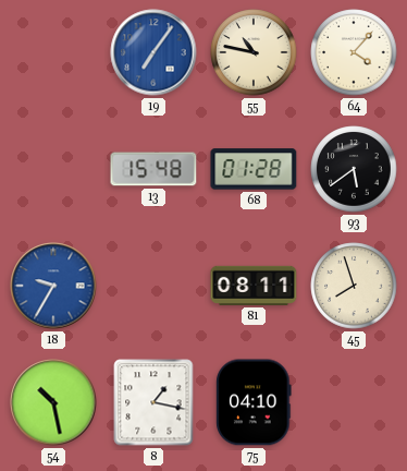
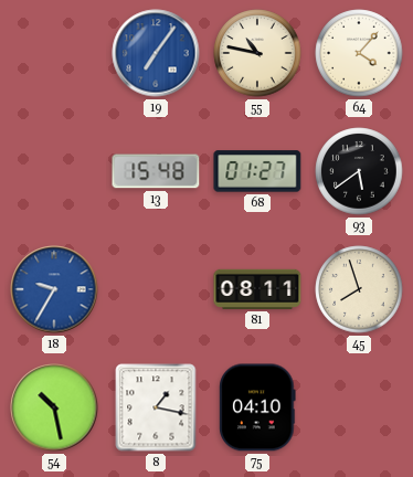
68: 01:28 -> 01:27 (257, 171)
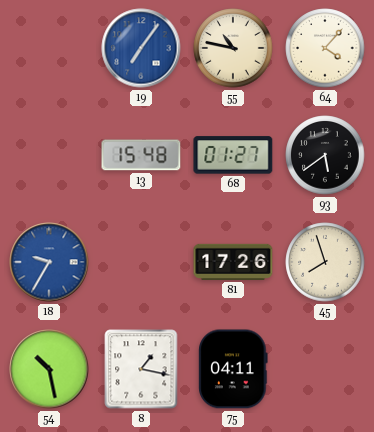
81: 08:11 -> 17:26 (233, 262)
75: 04:10 -> 04:11 (233, 369)
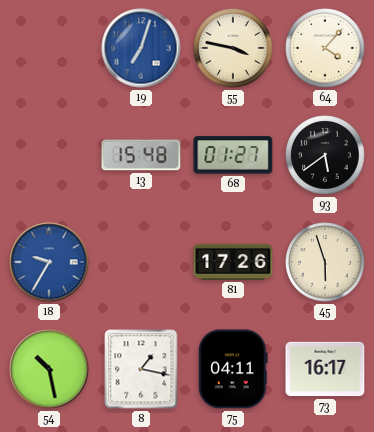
19: 7:06 -> 7:03 (141, 48)
55: 10:47 -> 3:47 (233, 48)
45: 7:57 -> 5:57 (325, 262)
73: none -> 16:17 (325, 369)
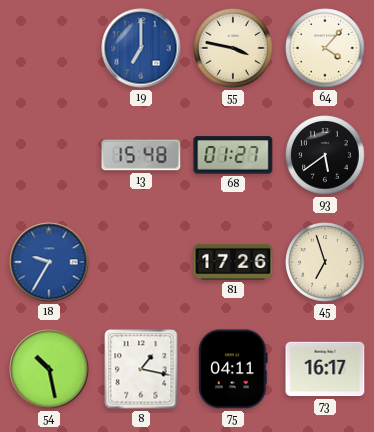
19: 7:03 -> 7:00 (141, 48)
45: 5:57 -> 6:57 (325, 262)
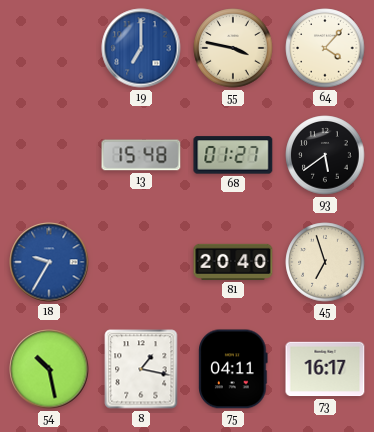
81: 17:26 -> 20:40 (233, 262)
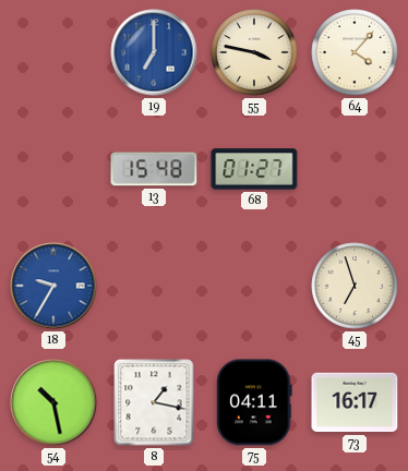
93: 5:39 -> none (325, 155)
81: 20:40 -> none (233, 262)
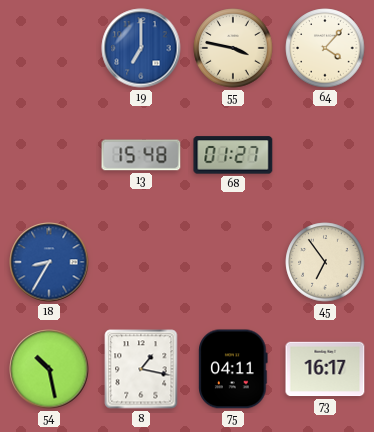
18: 9:35 -> 8:35 (49, 262)
45: 6:57 -> 6:54 (325, 262)
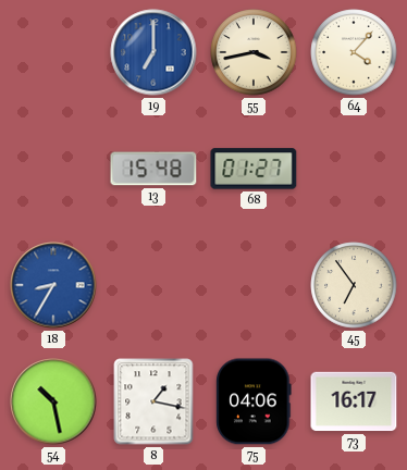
55: 3:47 -> 3:43 (254, 52)
75: 04:11 -> 04:06 (254, 401)
